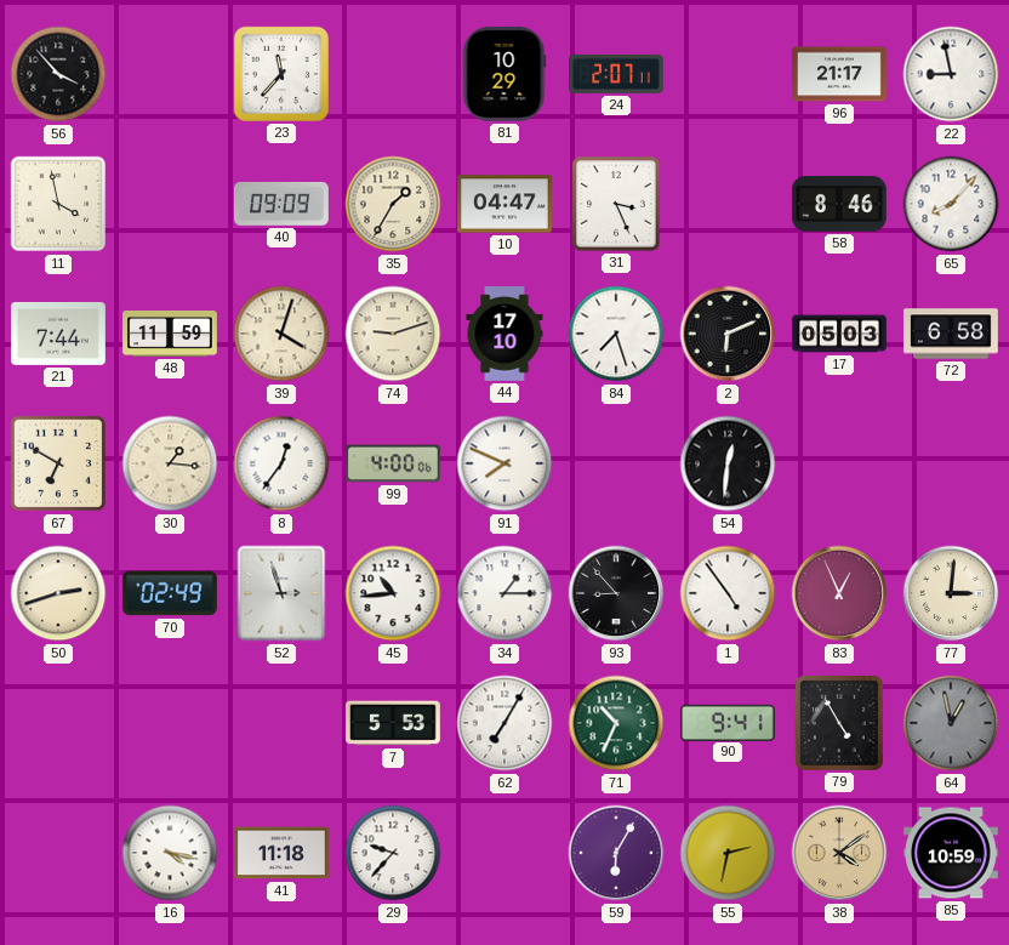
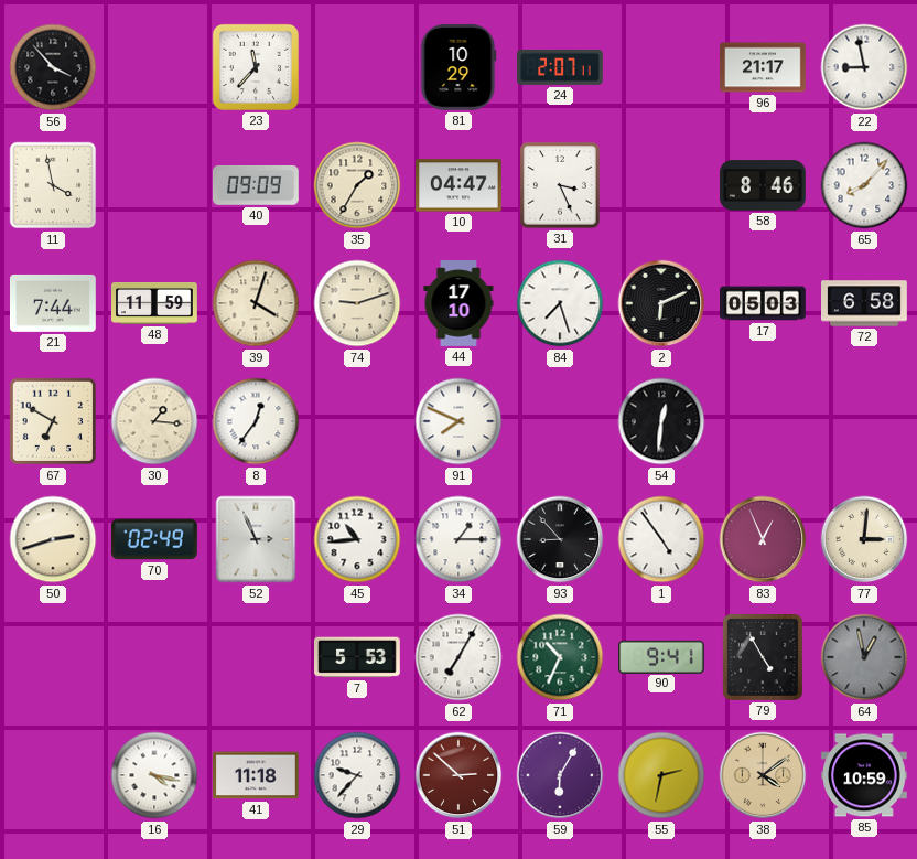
99: 4:00 -> none (393, 463)
52: 2:57 -> 2:56 (256, 539)
51: none -> 2:52 (458, 775)
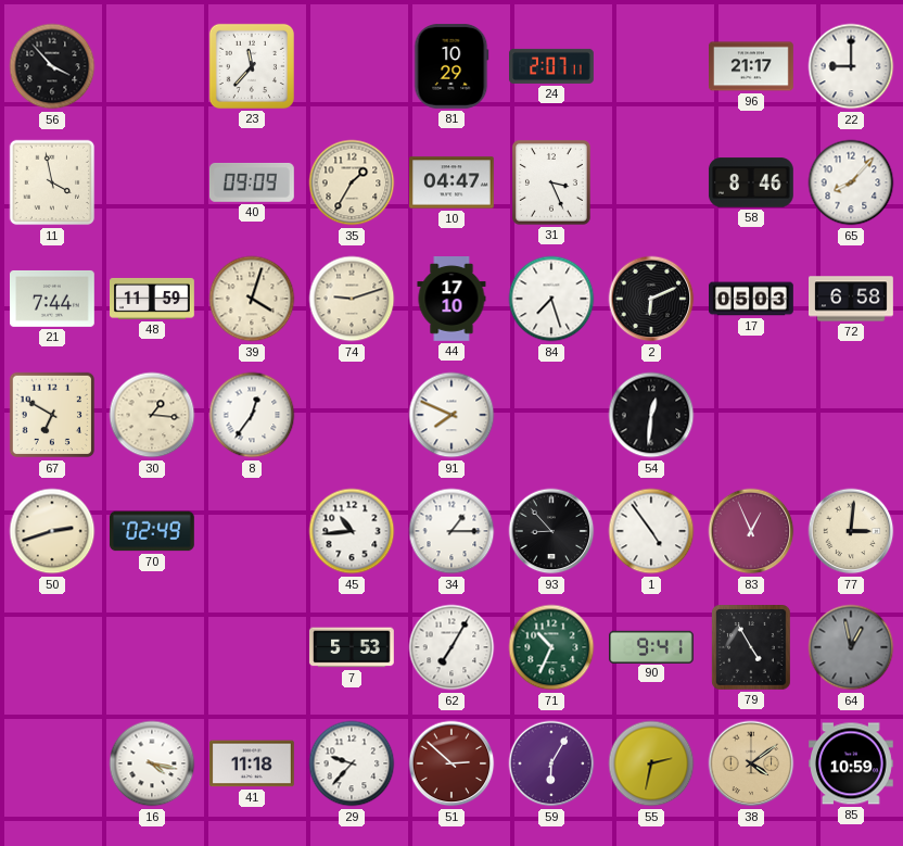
22: 8:58 -> 9:00 (851, 66)
52: 2:56 -> none (256, 539)
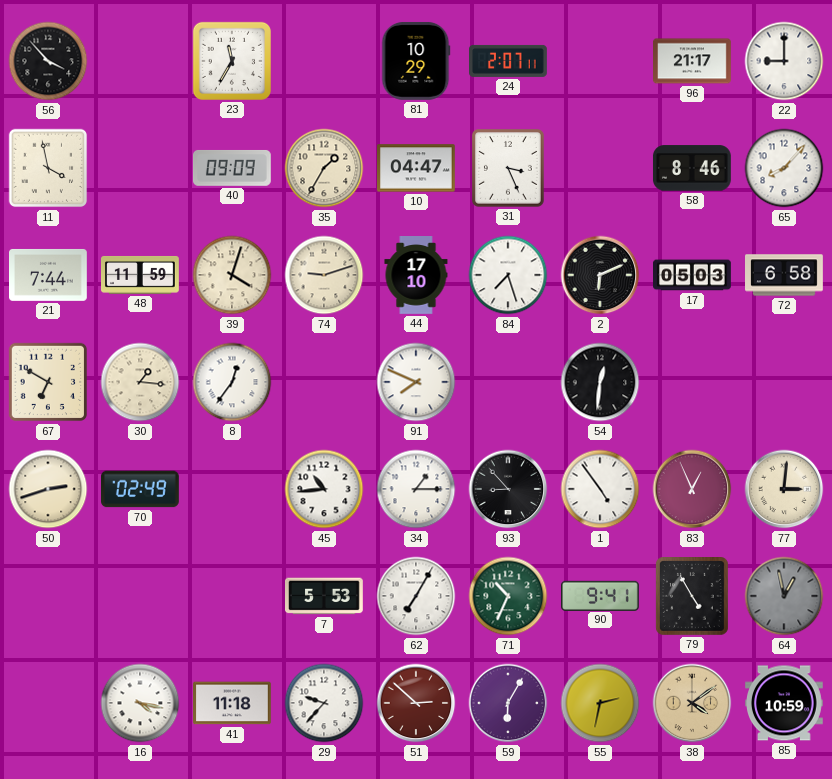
23: 11:37 -> 11:35 (232, 61)
